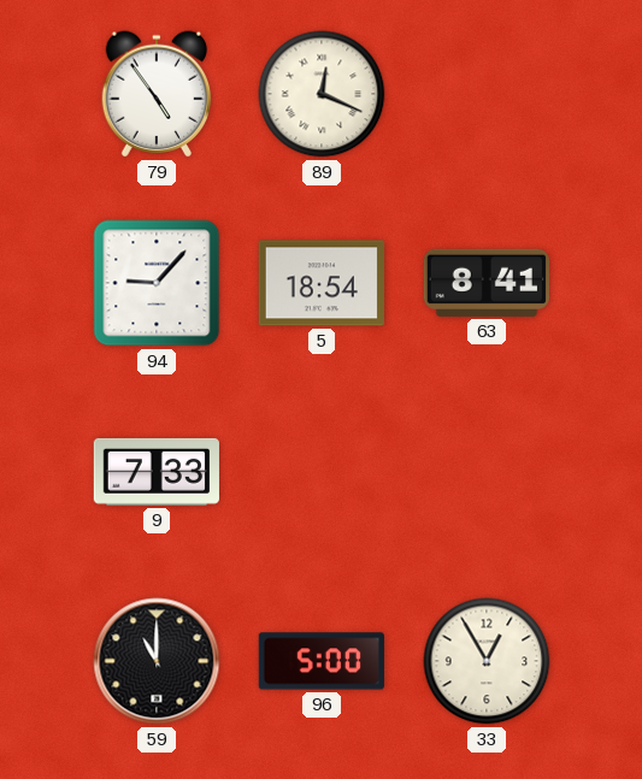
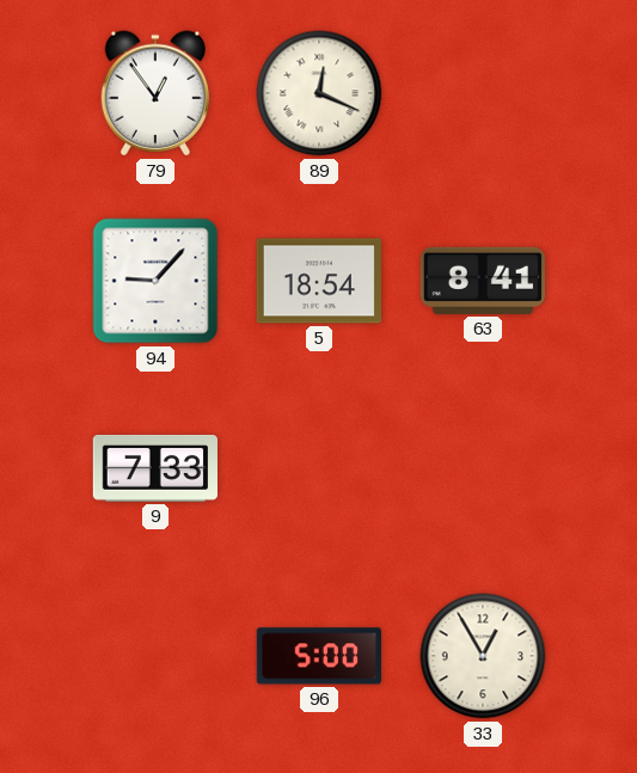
79: 4:54 -> 12:54 (155, 93)
59: 11:00 -> none (157, 661)
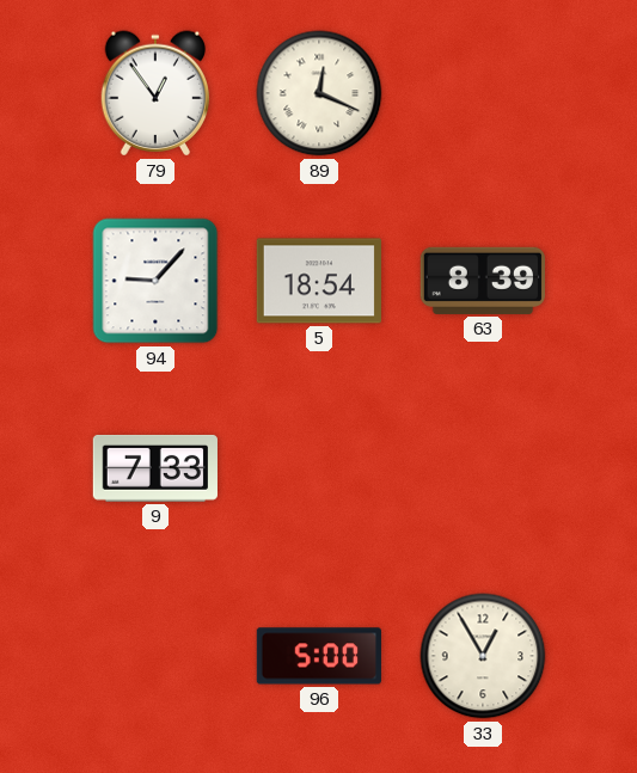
63: 8:41 -> 8:39 (483, 281)
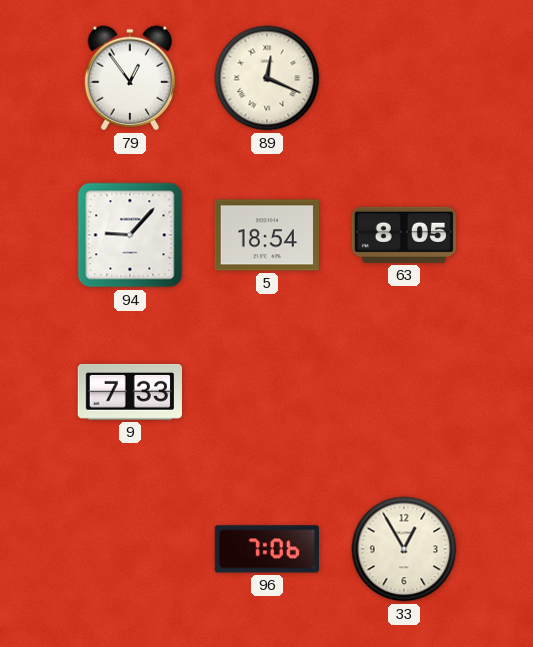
63: 8:39 -> 8:05 (404, 235)
96: 5:00 -> 7:06 (267, 549)
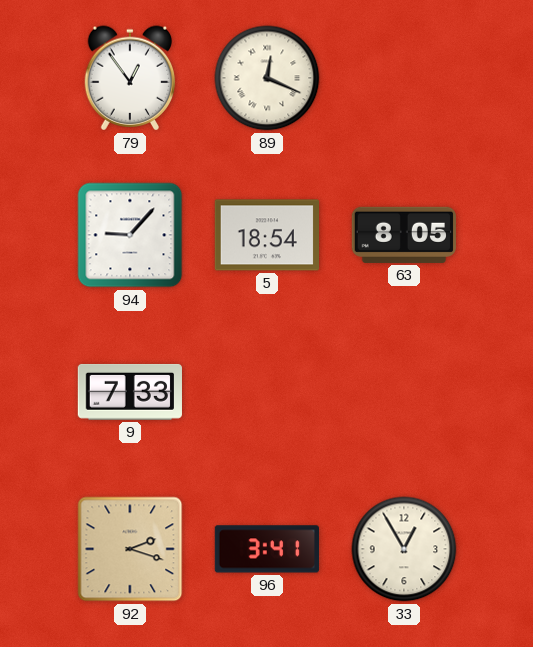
92: none -> 2:18 (130, 549)
96: 7:06 -> 3:41 (267, 549)
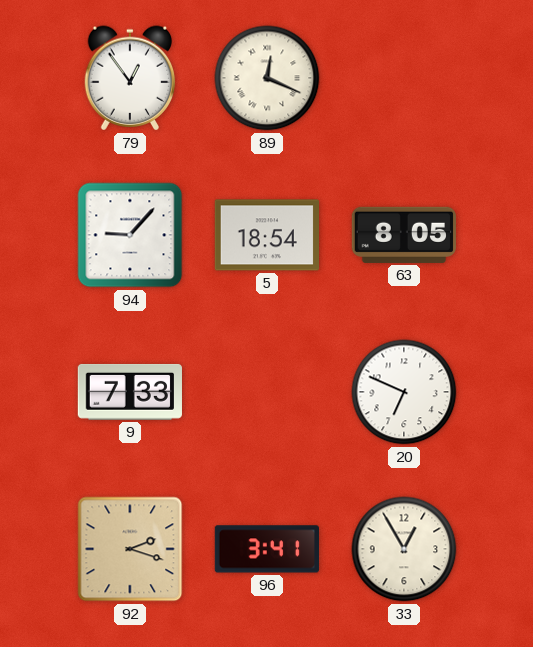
20: none -> 6:49 (404, 392)
